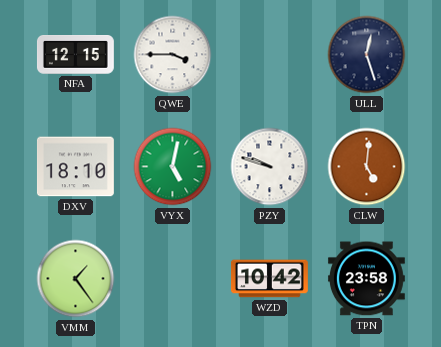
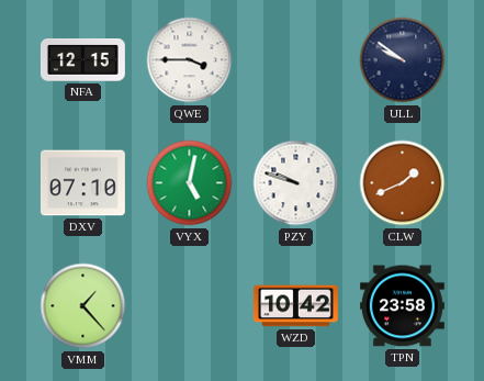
ULL: 12:27 -> 9:51 (403, 60)
DXV: 18:10 -> 07:10 (82, 183)
CLW: 5:01 -> 1:41 (403, 183)
VMM: 1:24 -> 1:23 (83, 306)
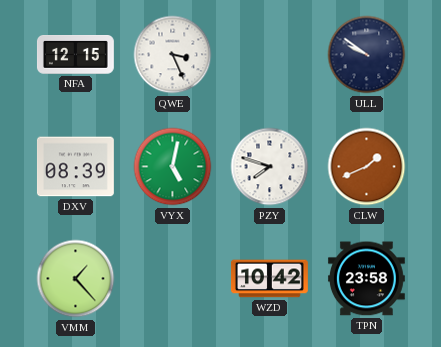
QWE: 3:45 -> 3:26 (173, 55)
DXV: 07:10 -> 08:39 (75, 167)
PZY: 9:48 -> 7:48 (270, 167)
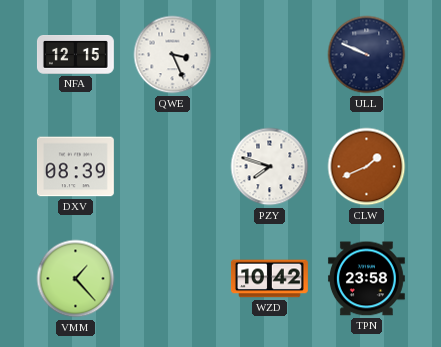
ULL: 9:51 -> 9:49 (367, 55)
VYX: 5:02 -> none (173, 167)
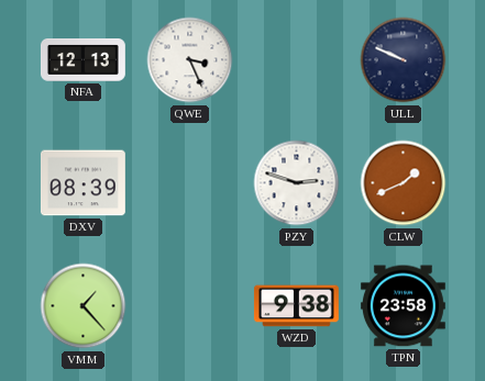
NFA: 12:15 -> 12:13 (82, 60)
PZY: 7:48 -> 2:48 (297, 183)
WZD: 10:42 -> 9:38 (296, 306)
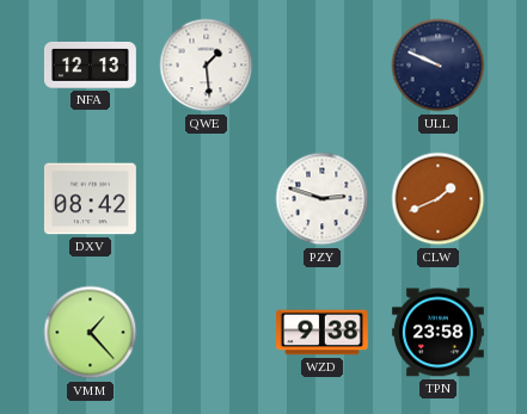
QWE: 3:26 -> 1:29 (207, 66)
DXV: 08:39 -> 08:42 (90, 199)
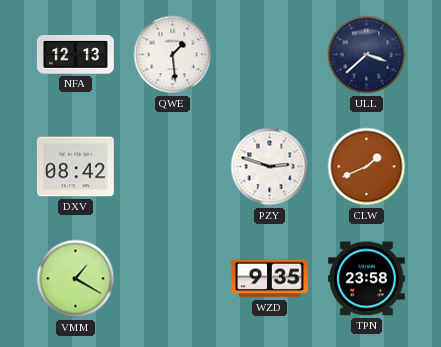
ULL: 9:49 -> 3:38 (367, 55)
VMM: 1:23 -> 1:20 (76, 279)
WZD: 9:38 -> 9:35 (269, 279)
